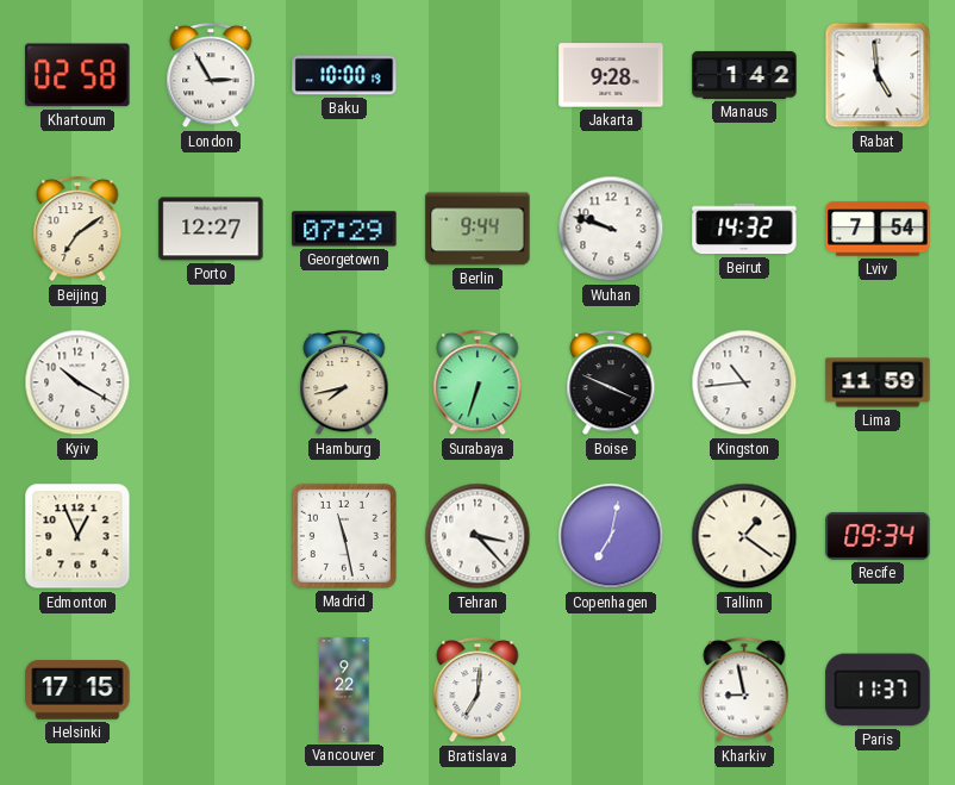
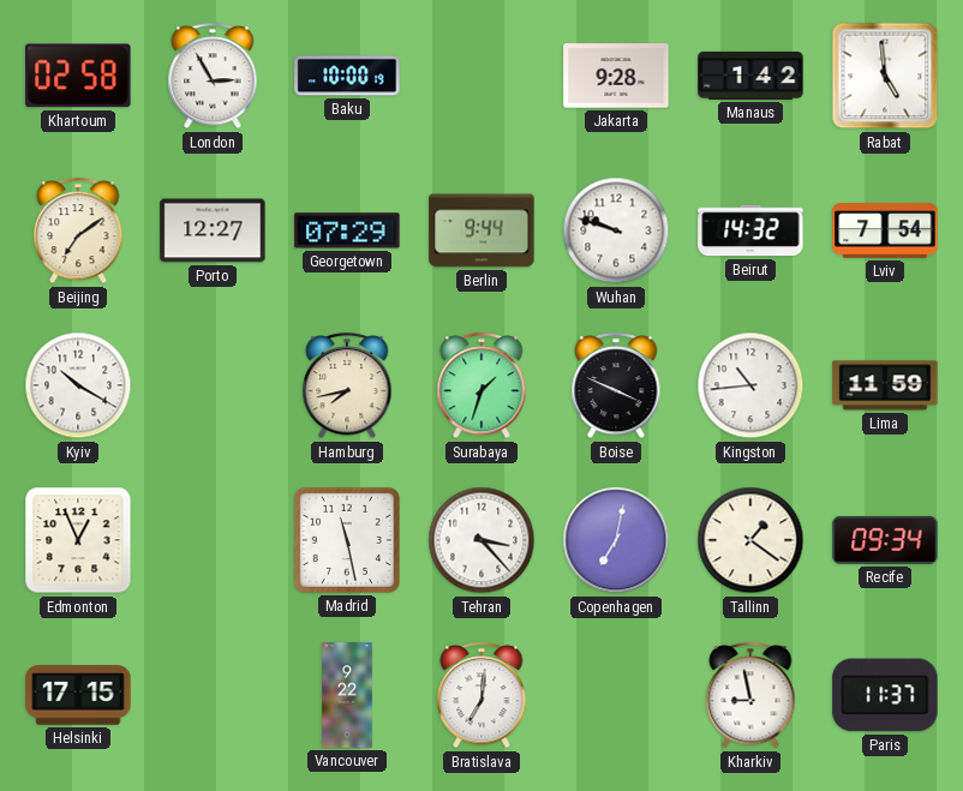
Surabaya: 6:33 -> 1:33 (481, 386)
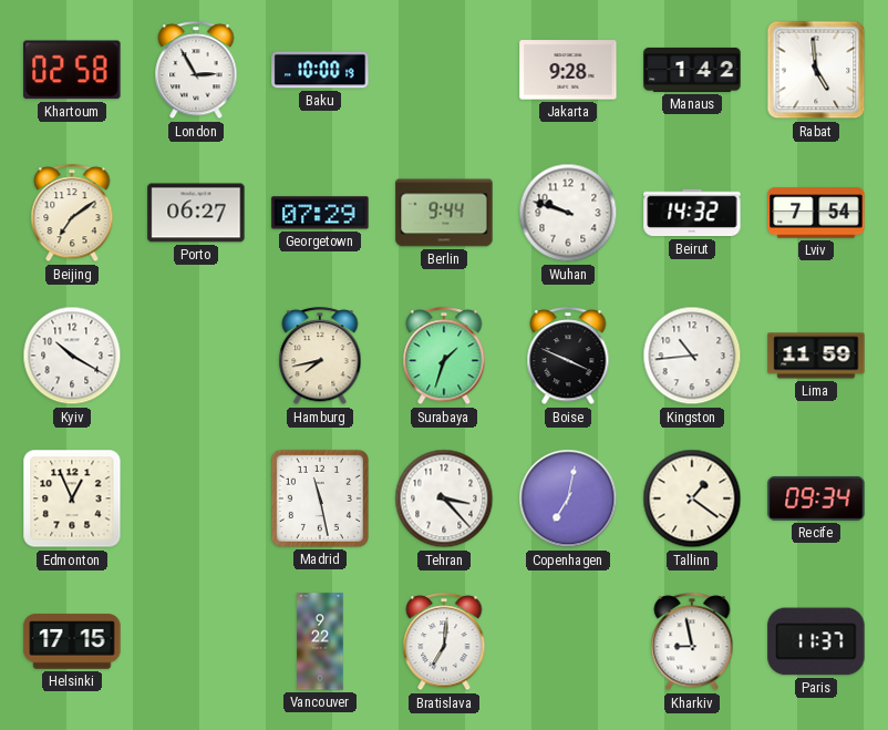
Porto: 12:27 -> 06:27 (196, 213)
